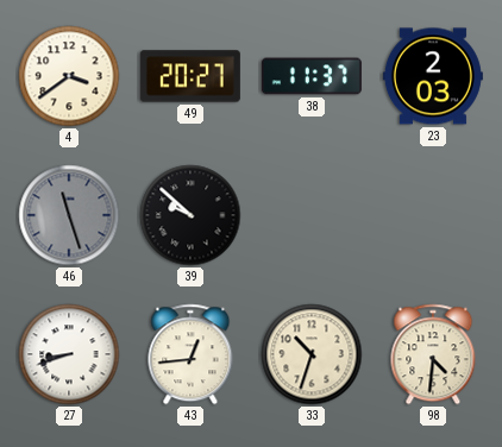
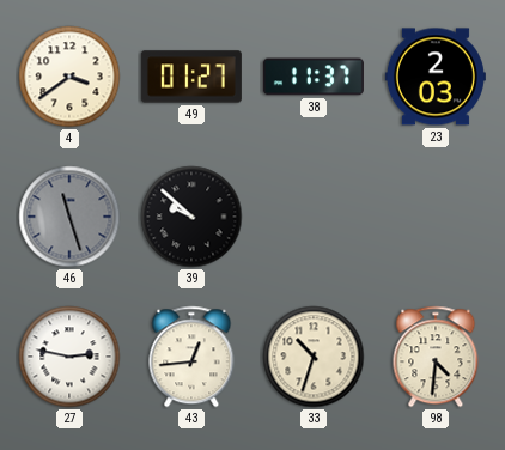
49: 20:27 -> 01:27 (191, 77)
27: 8:42 -> 2:47 (69, 357)
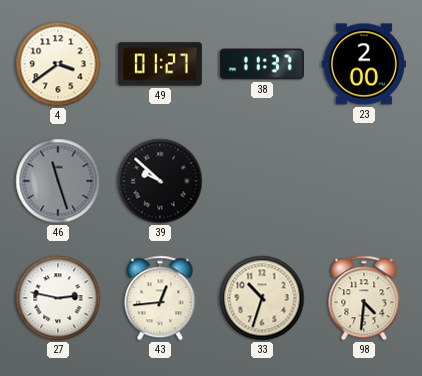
23: 2:03 -> 2:00 (364, 64)
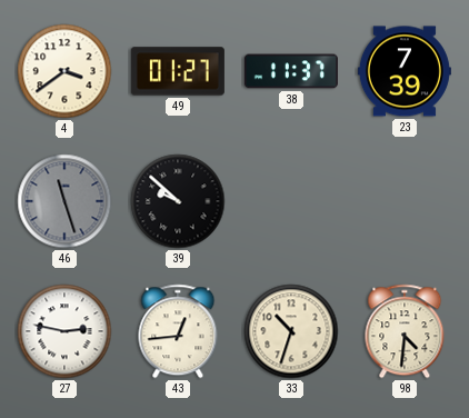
23: 2:00 -> 7:39 (405, 71)
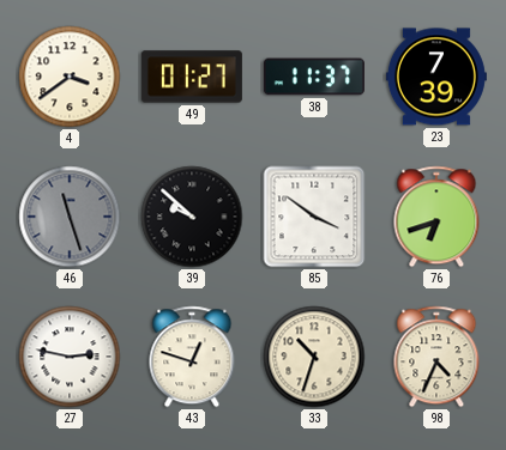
85: none -> 3:51 (314, 217)
76: none -> 6:42 (436, 217)
43: 12:44 -> 12:48 (192, 357)
98: 4:31 -> 4:34 (436, 357)
